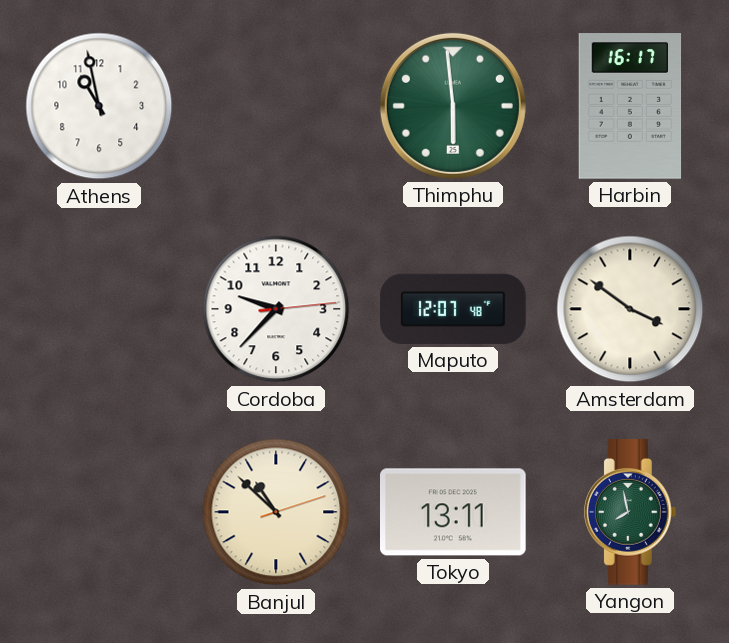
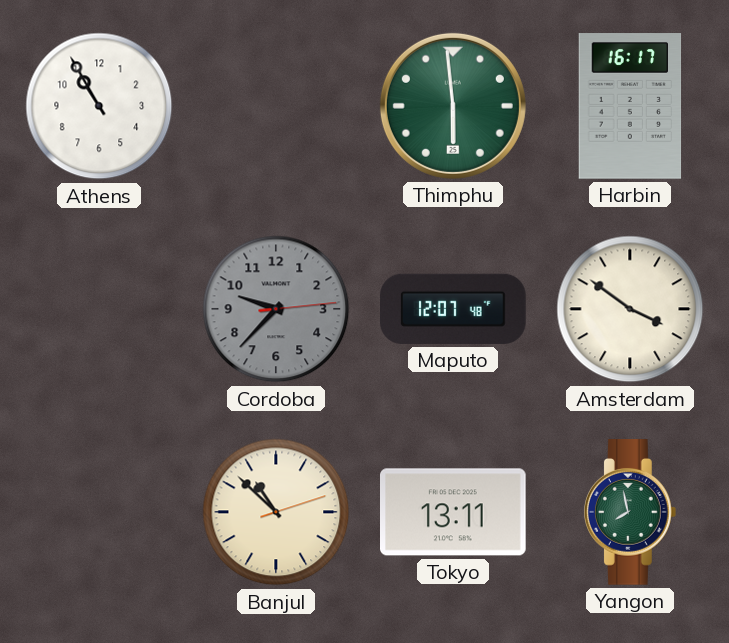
Athens: 10:58 -> 10:55 (99, 106)
Cordoba dial: white -> grey (276, 309)
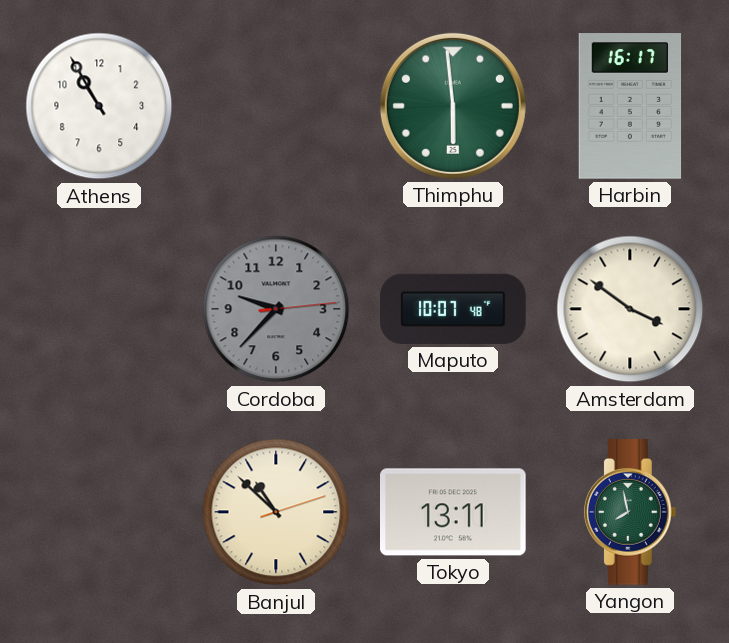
Maputo: 12:07 -> 10:07 (454, 309)
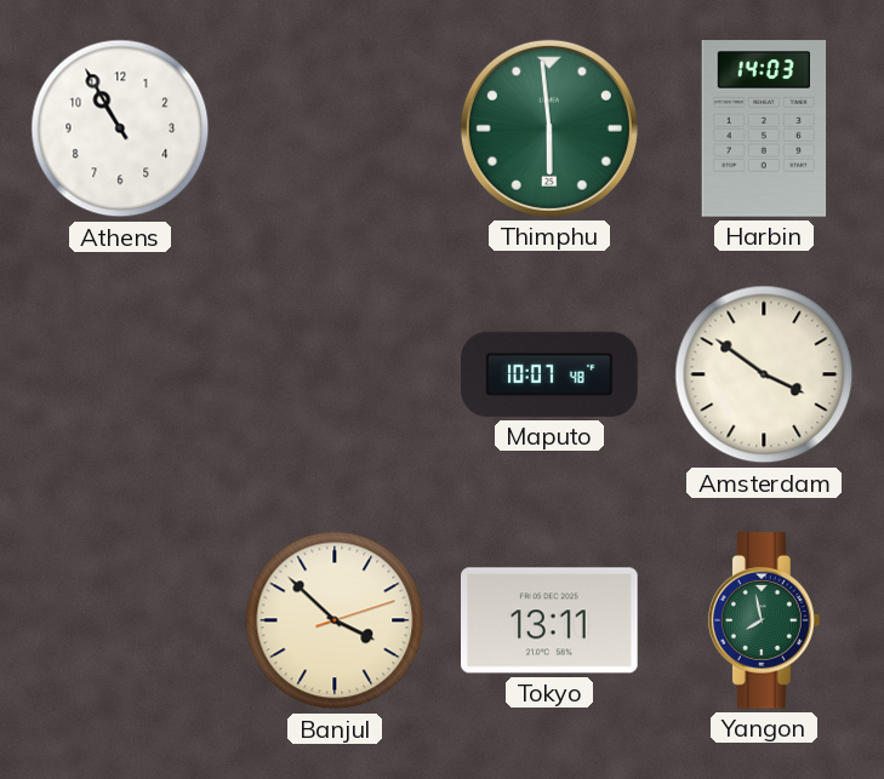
Harbin: 16:17 -> 14:03 (764, 128)
Cordoba: 9:37 -> none (276, 309)
Banjul: 10:52 -> 3:52 (335, 620)
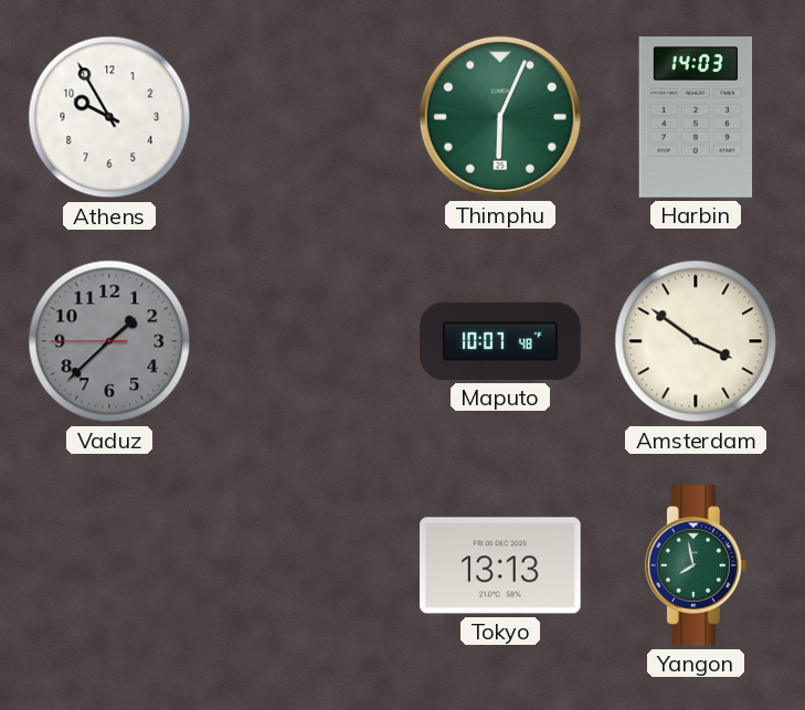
Athens: 10:55 -> 9:55 (109, 117)
Thimphu: 5:59 -> 6:04 (500, 117)
Vaduz: none -> 1:37 (109, 341)
Banjul: 3:52 -> none (335, 620)
Tokyo: 13:11 -> 13:13 (501, 565)
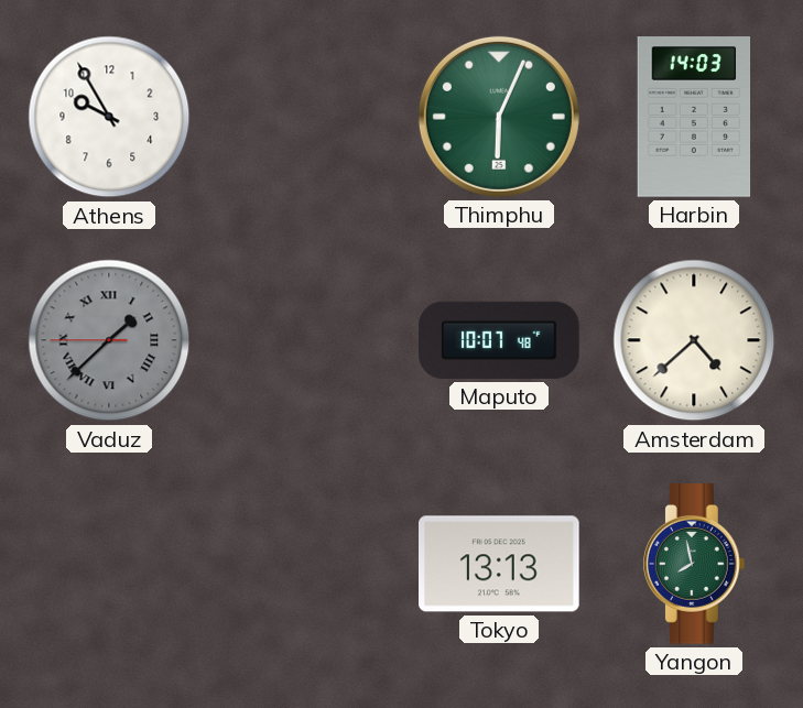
Vaduz numerals: Arabic -> Roman (109, 340)
Amsterdam: 3:51 -> 4:38 (694, 340)
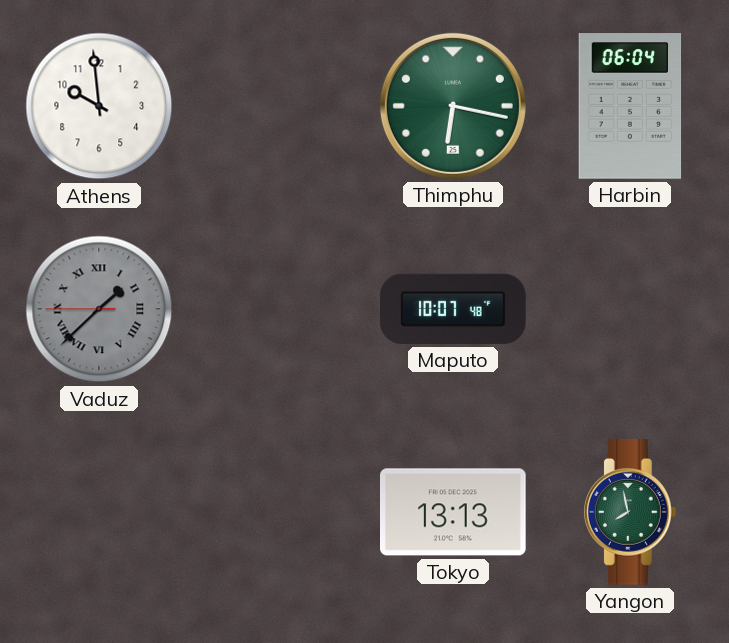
Athens: 9:55 -> 9:59 (99, 106)
Thimphu: 6:04 -> 6:17 (453, 106)
Harbin: 14:03 -> 06:04 (630, 106)
Amsterdam: 4:38 -> none (694, 340)
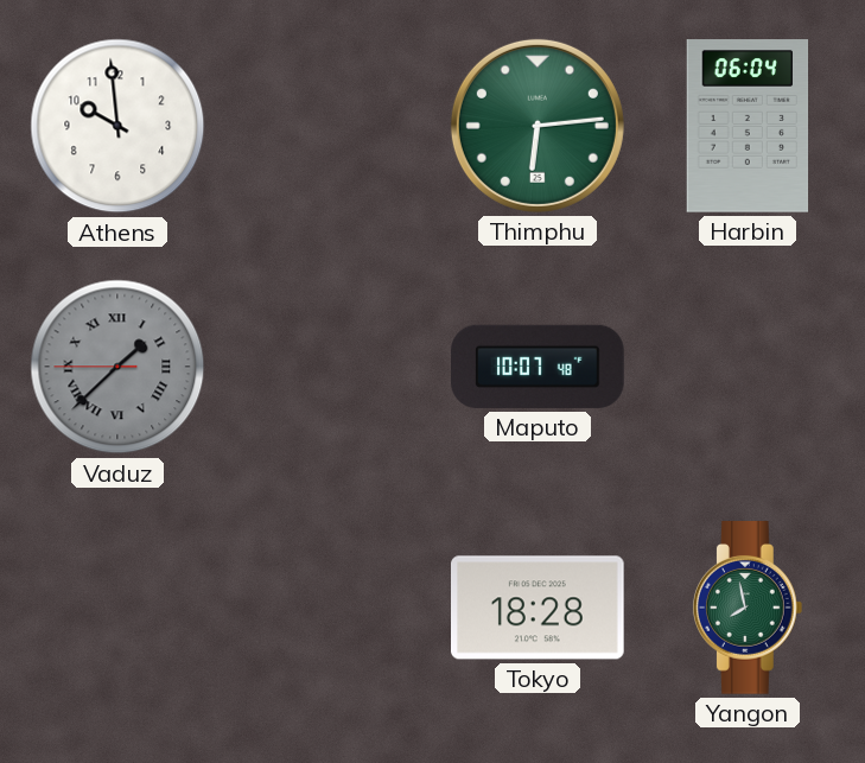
Thimphu: 6:17 -> 6:14 (538, 126)
Tokyo: 13:13 -> 18:28 (539, 608)
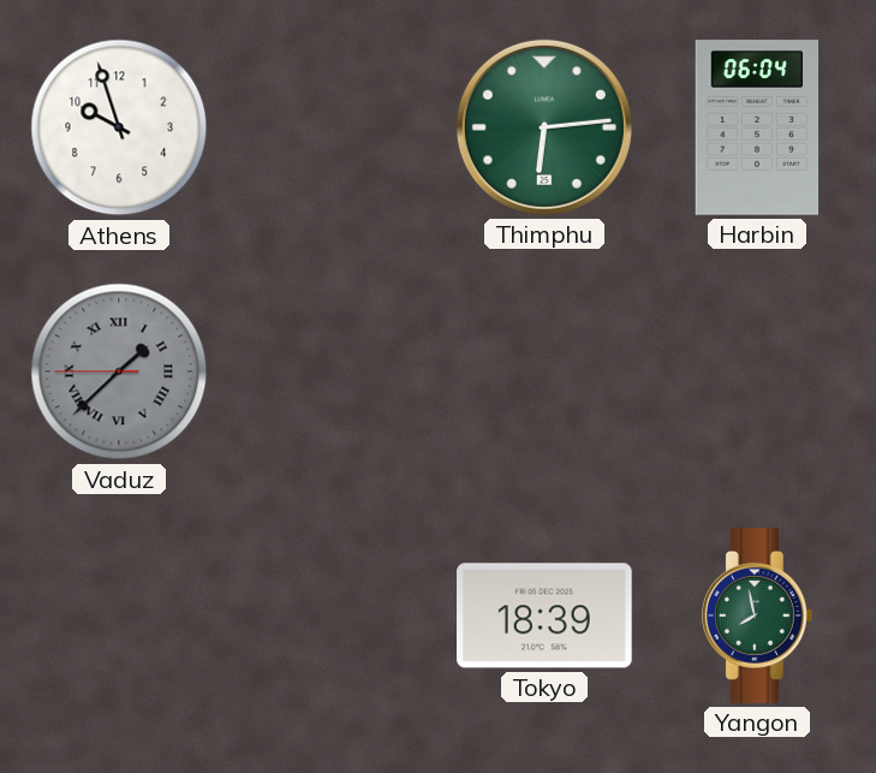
Athens: 9:59 -> 9:57 (119, 127)
Maputo: 10:07 -> none (539, 367)
Tokyo: 18:28 -> 18:39 (546, 616)
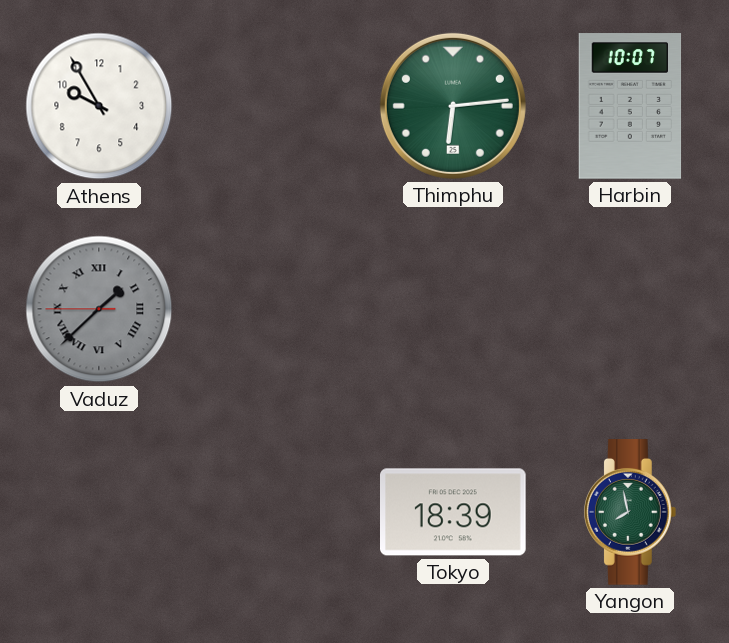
Athens: 9:57 -> 9:55 (99, 106)
Harbin: 06:04 -> 10:07 (630, 106)
